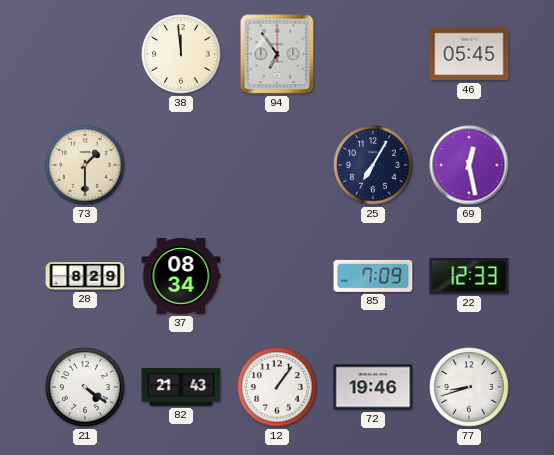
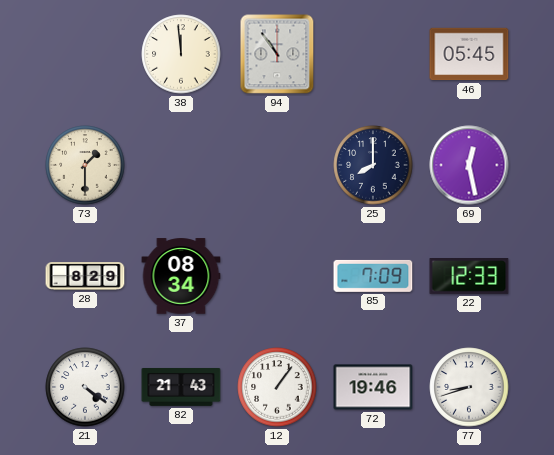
94: 6:54 -> 10:54 (277, 54)
25: 7:05 -> 8:00 (373, 165)
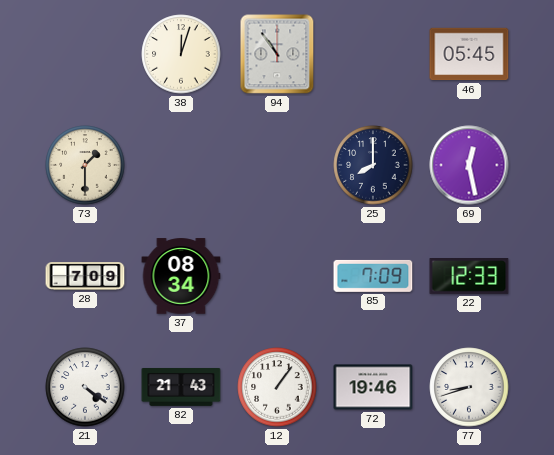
38: 11:59 -> 12:03 (181, 54)
28: 8:29 -> 7:09 (85, 277)
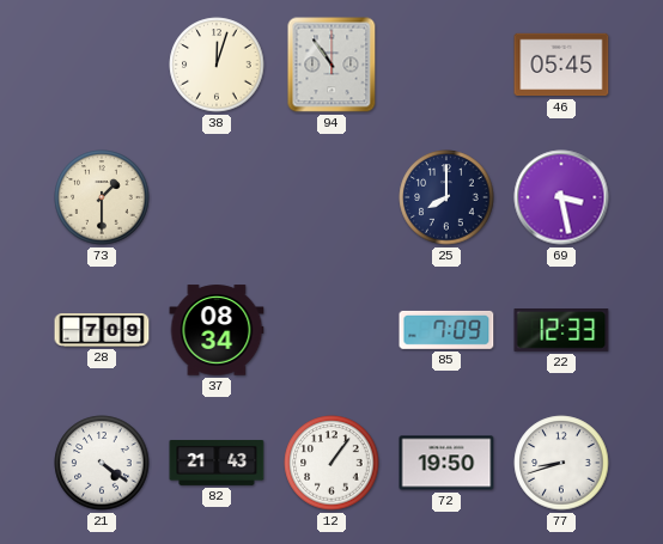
69: 12:28 -> 3:28 (561, 197)
72: 19:46 -> 19:50 (446, 463)
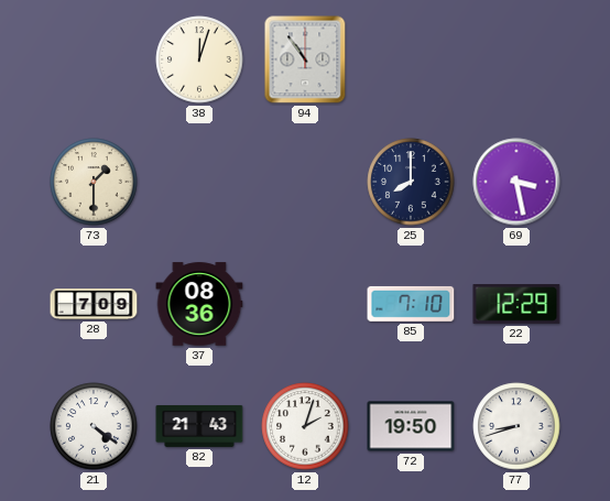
46: 05:45 -> none (561, 65)
37: 08:34 -> 08:36 (199, 304)
85: 7:09 -> 7:10 (411, 304)
22: 12:33 -> 12:29 (516, 305)
12: 1:06 -> 2:03 (305, 426)
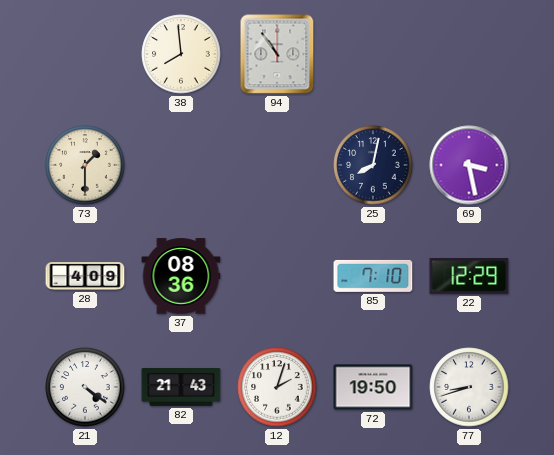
38: 12:03 -> 7:59 (181, 54)
25: 8:00 -> 8:02 (373, 165)
28: 7:09 -> 4:09 (85, 277)
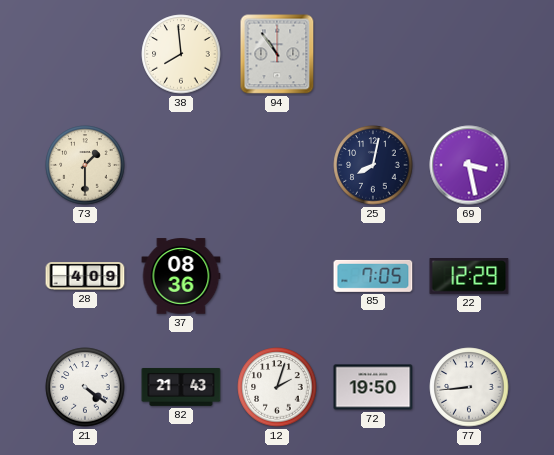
85: 7:10 -> 7:05 (373, 276)
77: 8:42 -> 8:44 (469, 387)
